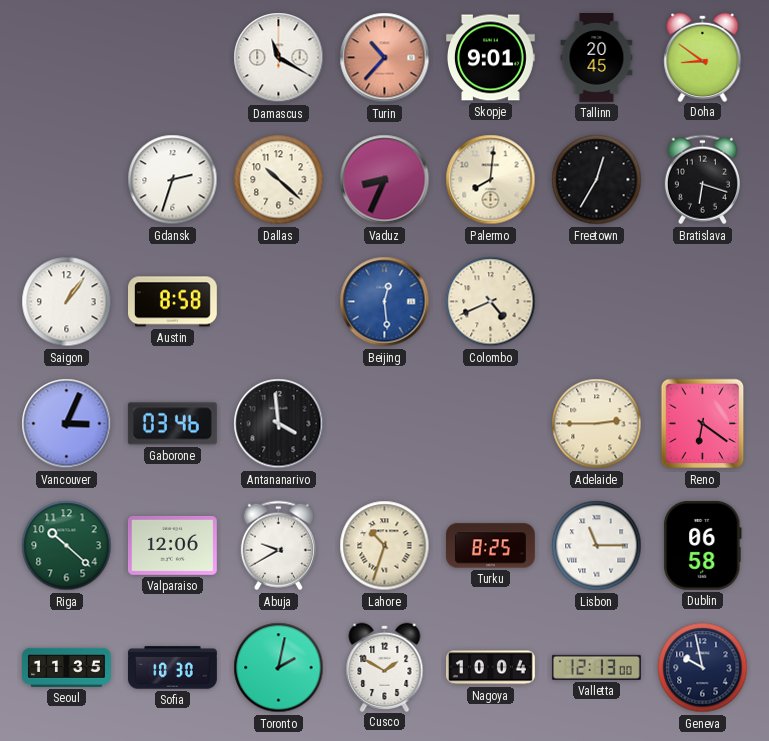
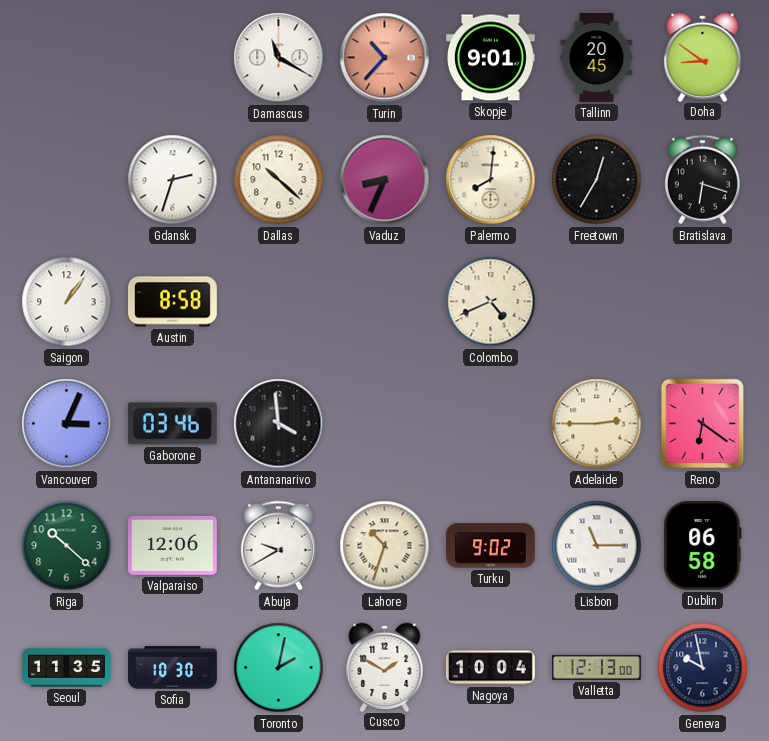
Beijing: 12:29 -> none (385, 302)
Turku: 8:25 -> 9:02 (491, 546)
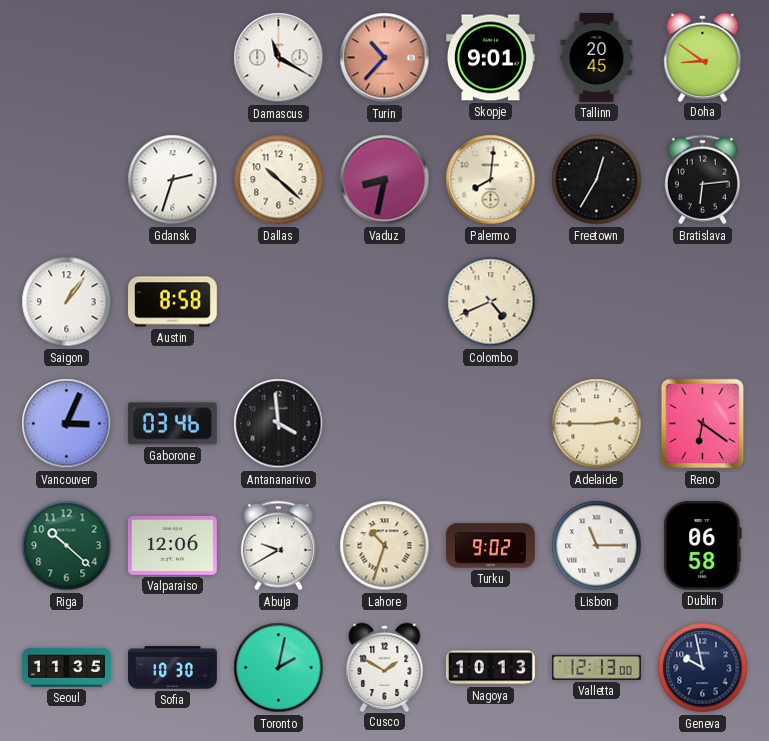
Vaduz: 8:34 -> 8:32 (385, 180)
Bratislava: 6:18 -> 6:14 (702, 180)
Nagoya: 10:04 -> 10:13 (491, 668)
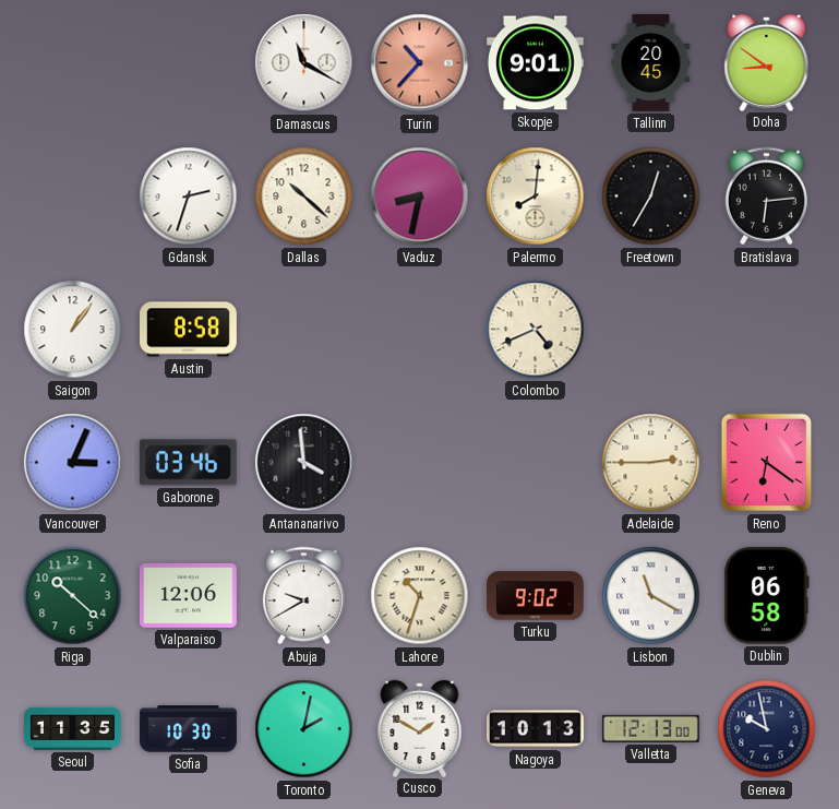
Lisbon: 11:15 -> 11:20 (651, 596)
